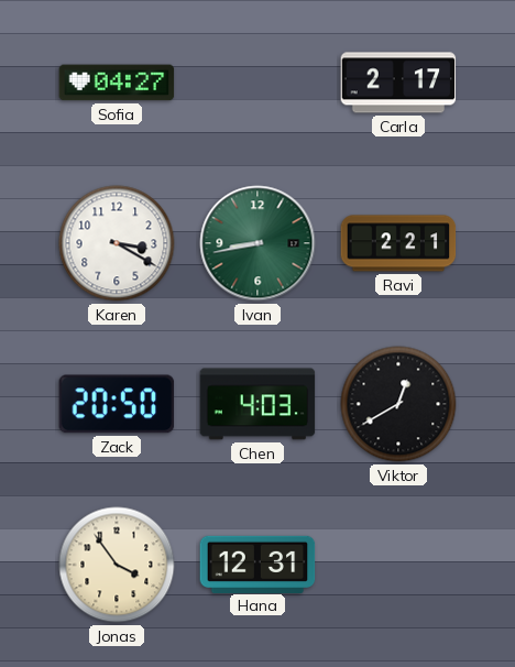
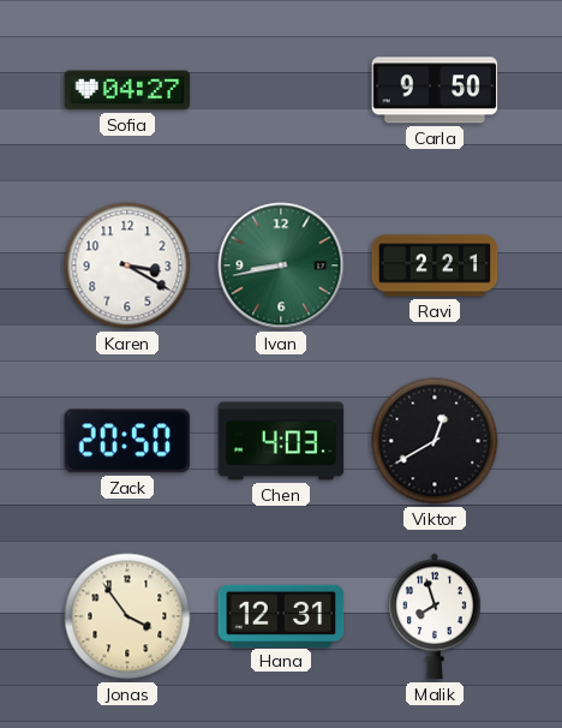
Carla: 2:17 -> 9:50 (435, 90)
Malik: none -> 7:57 (435, 616)
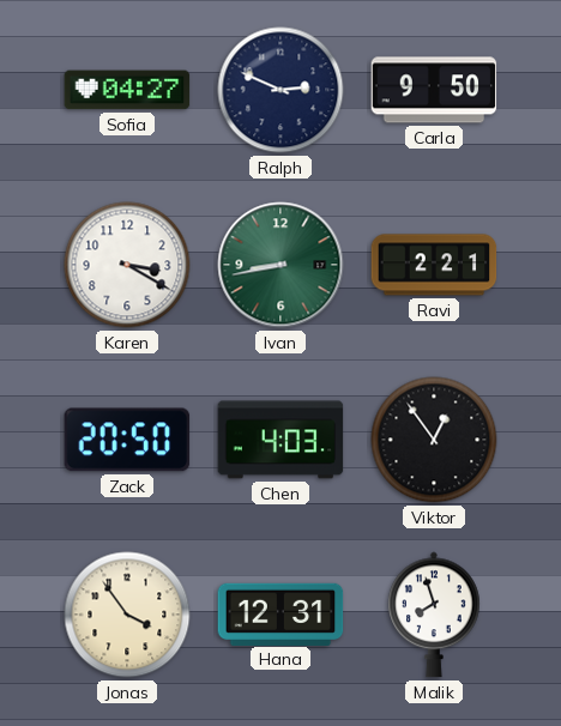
Ralph: none -> 2:49 (280, 90)
Viktor: 12:40 -> 12:54 (434, 440)
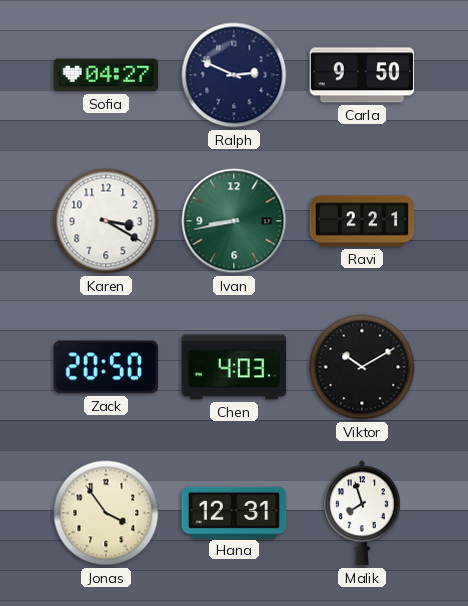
Viktor: 12:54 -> 10:10 (362, 367)
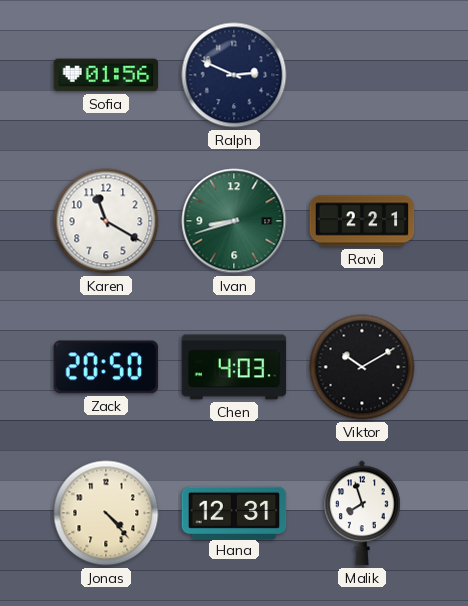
Sofia: 04:27 -> 01:56 (106, 75)
Carla: 9:50 -> none (362, 75)
Karen: 3:20 -> 11:20 (106, 221)
Ivan: 8:43 -> 8:42 (234, 221)
Jonas: 3:54 -> 4:23 (106, 513)
